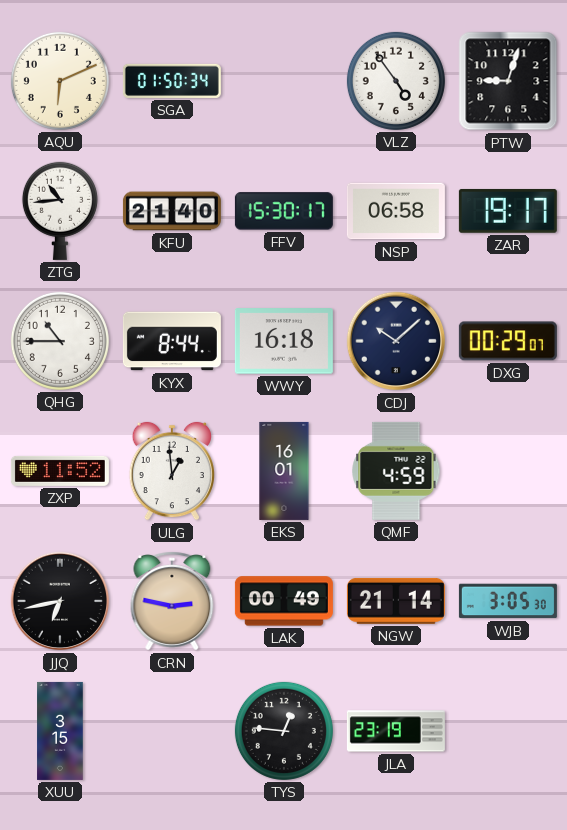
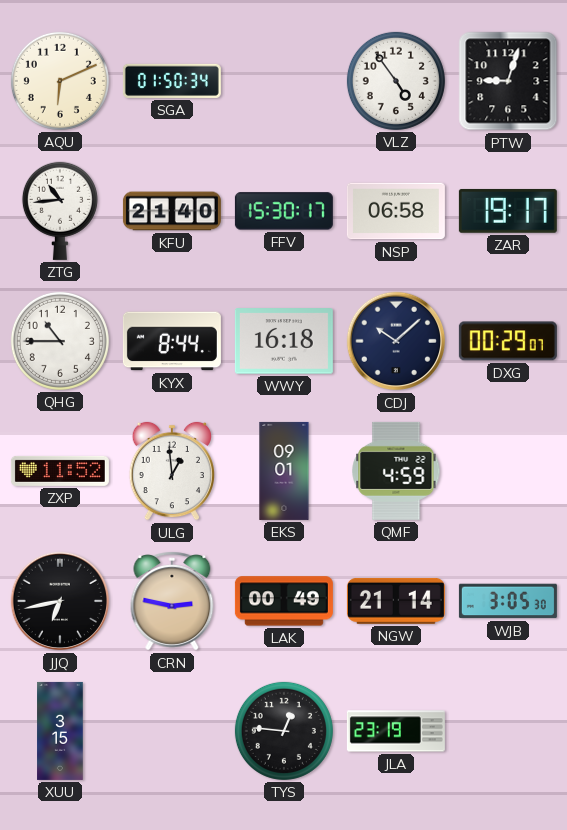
EKS: 16:01 -> 09:01 (284, 471)
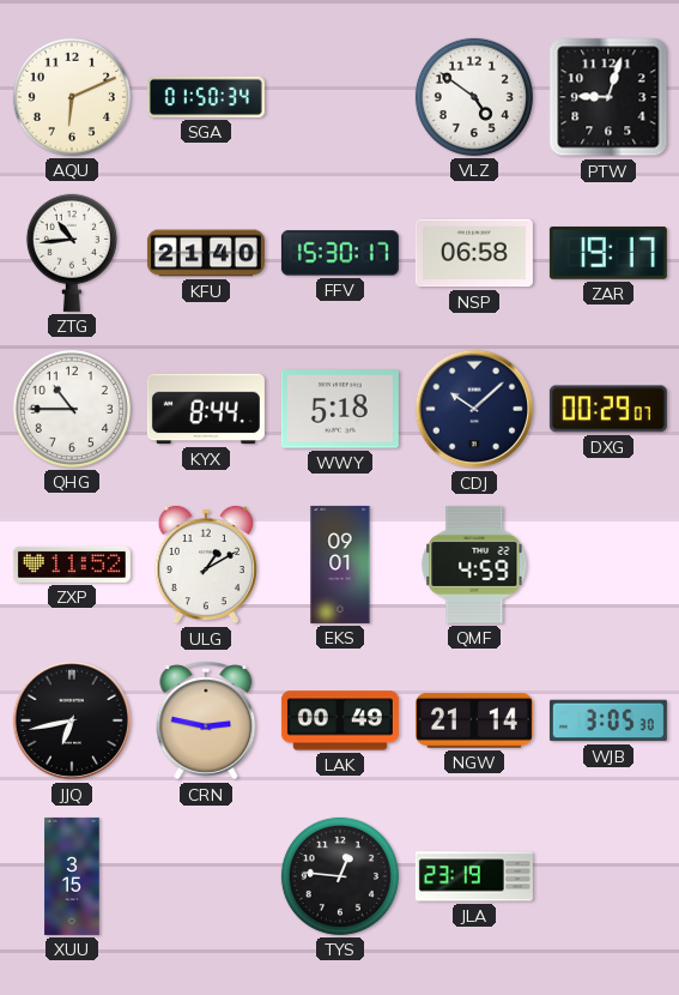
VLZ: 4:54 -> 4:51 (474, 97)
WWY: 16:18 -> 5:18 (340, 409)
ULG: 12:59 -> 1:10 (206, 565)
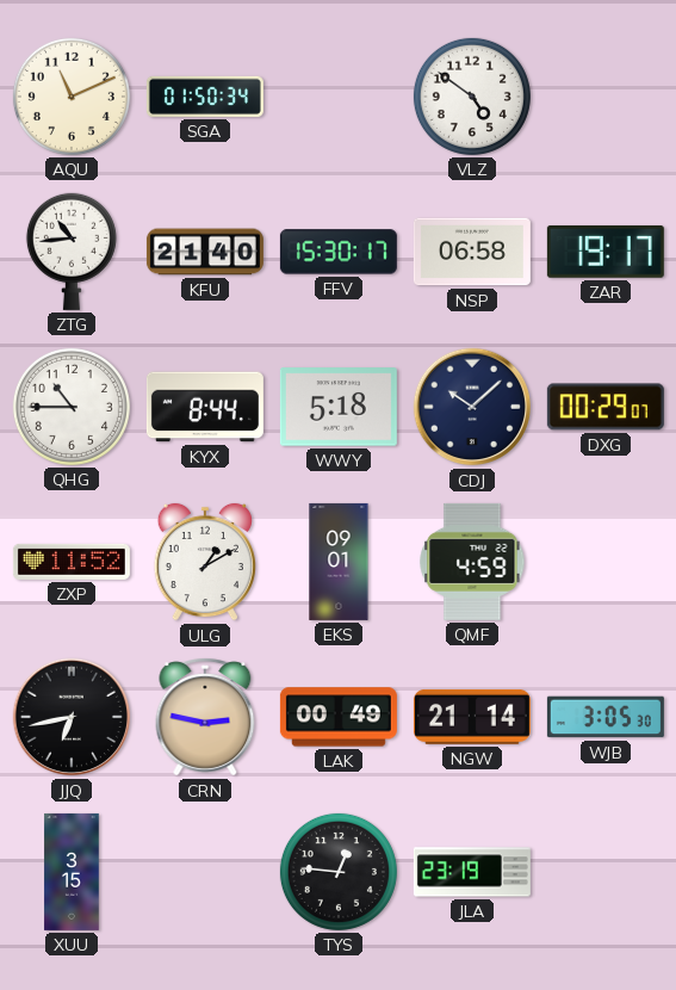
AQU: 6:11 -> 11:11 (72, 97)
PTW: 9:03 -> none (608, 97)
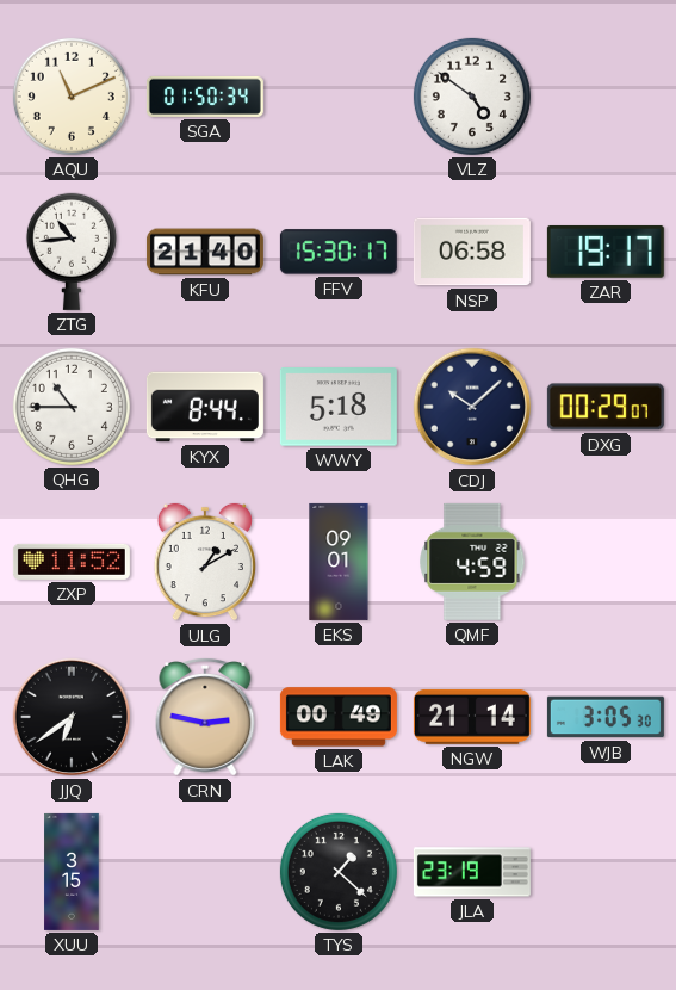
JJQ: 6:43 -> 6:39 (72, 717)
TYS: 12:46 -> 1:22 (339, 872)
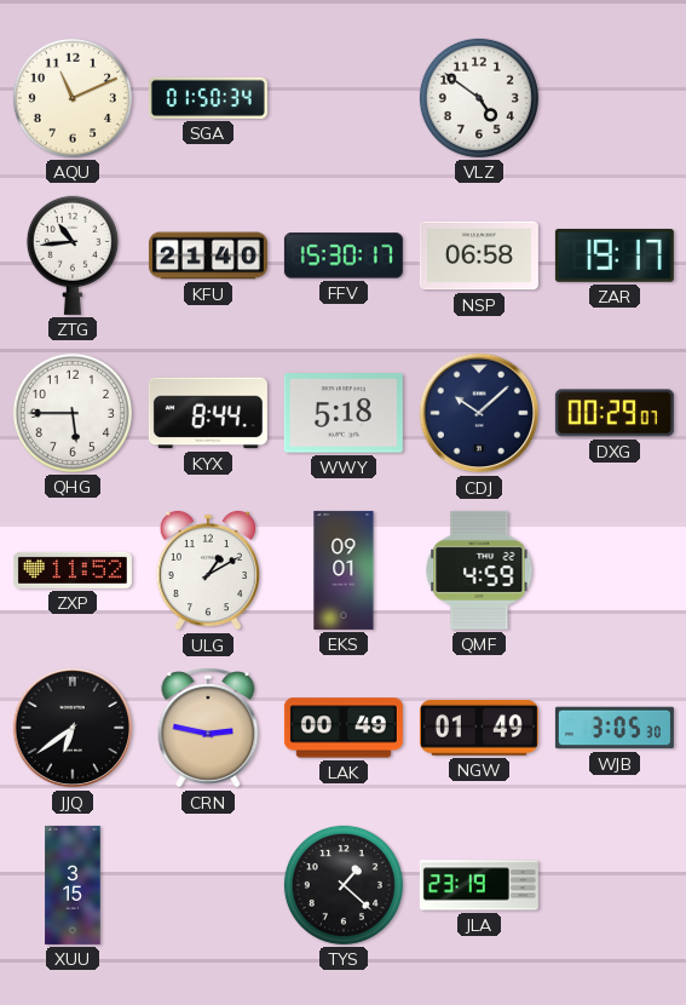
QHG: 10:45 -> 5:45 (73, 413)
NGW: 21:14 -> 01:49 (479, 728)
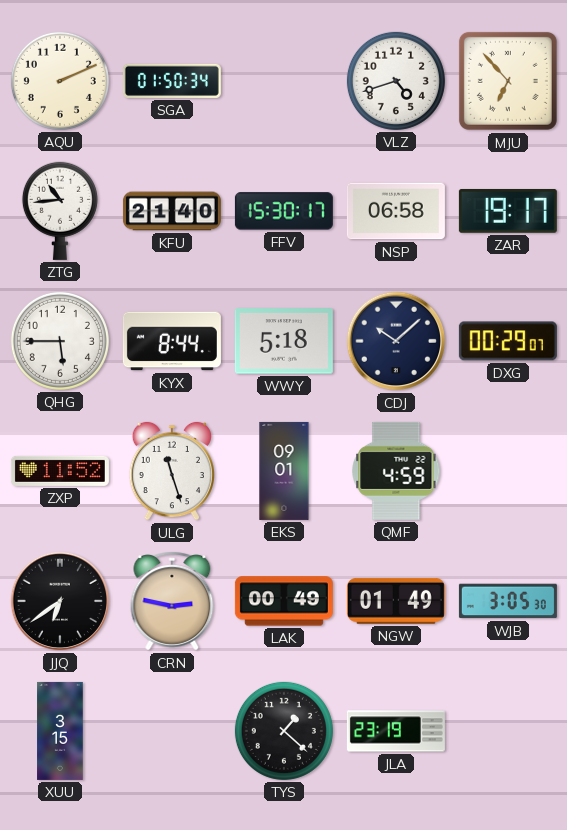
AQU: 11:11 -> 2:11 (60, 81)
VLZ: 4:51 -> 4:42 (396, 81)
MJU: none -> 6:53 (508, 81)
ULG: 1:10 -> 11:27 (172, 471)
